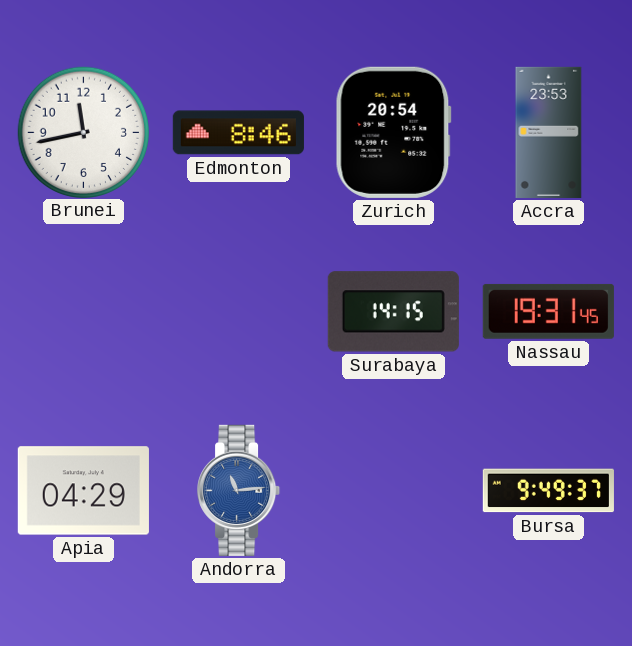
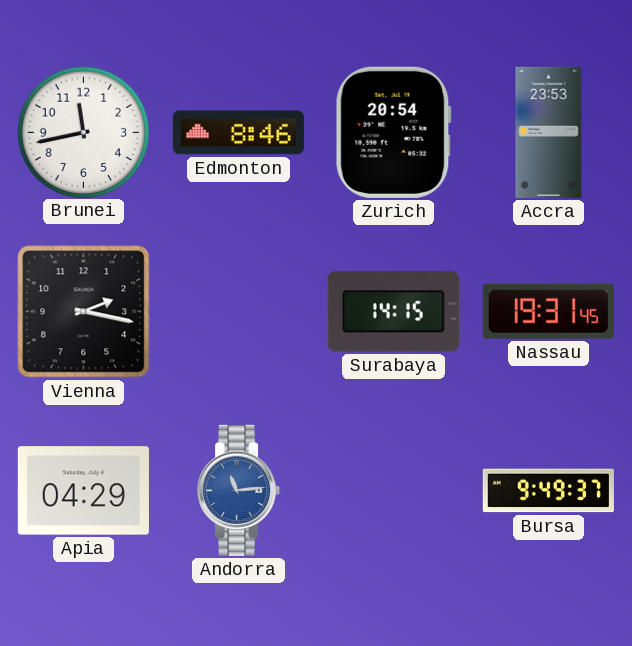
Vienna: none -> 2:17 (84, 312)
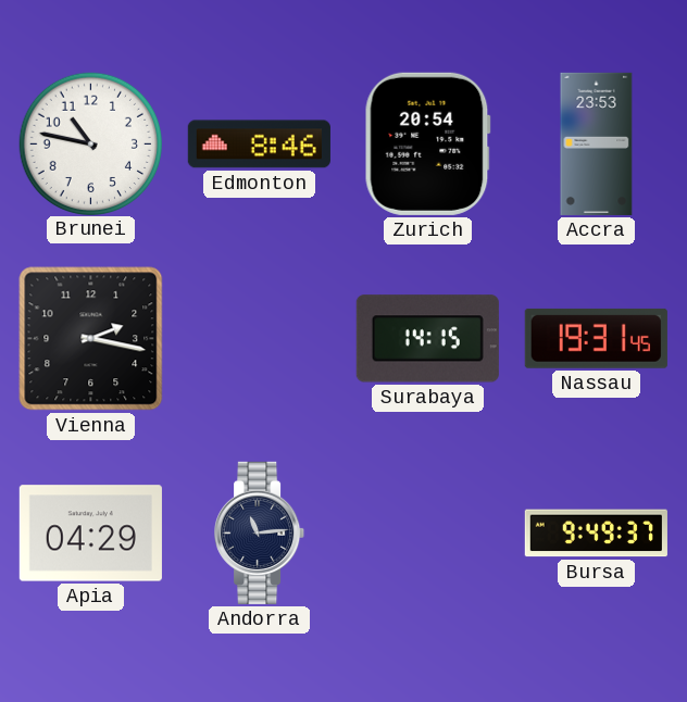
Brunei: 11:43 -> 10:47 (90, 143)
Andorra dial: blue -> navy (260, 532)
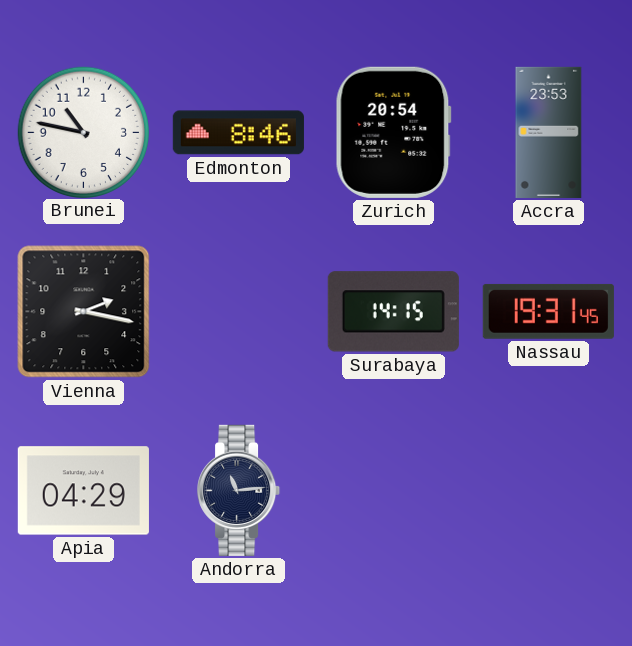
Bursa: 9:49 -> none (596, 534)
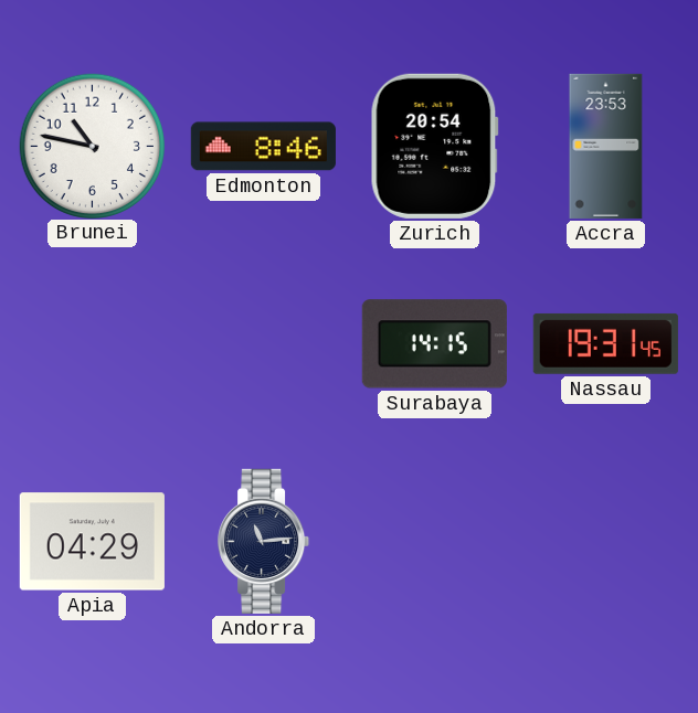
Vienna: 2:17 -> none (84, 312)
